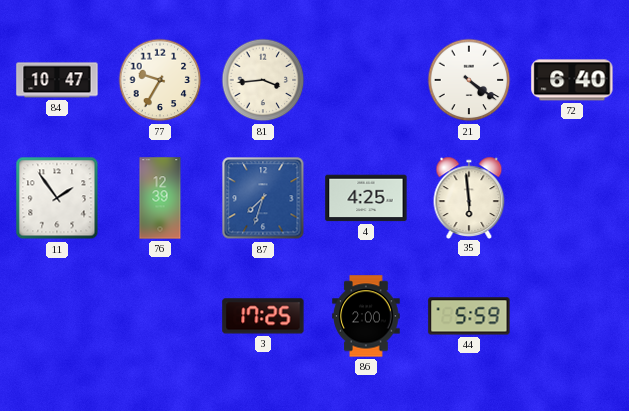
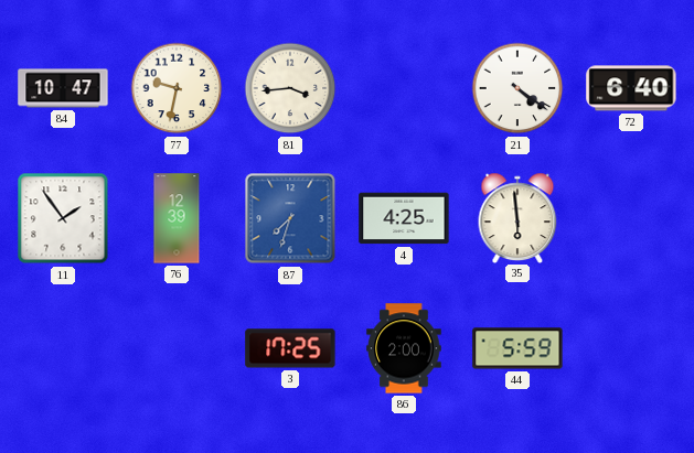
77: 9:35 -> 9:32 (177, 88)
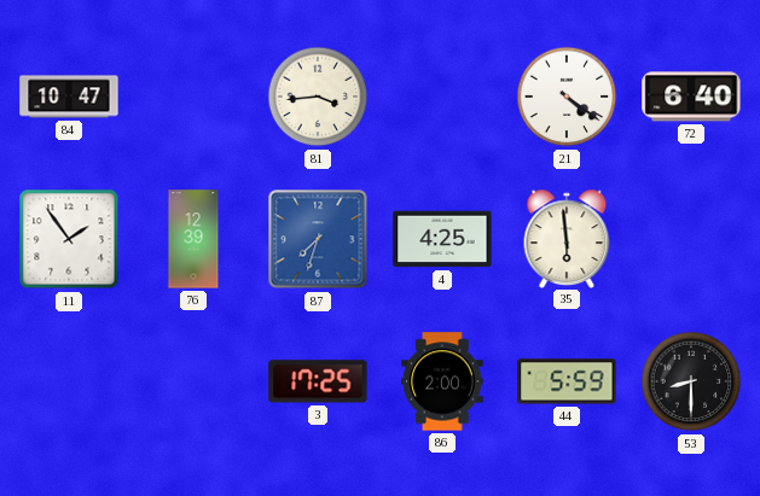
77: 9:32 -> none (177, 88)
53: none -> 8:30 (691, 381)
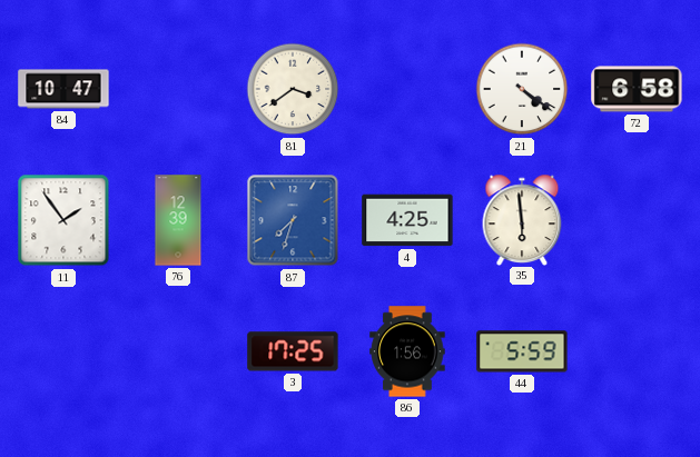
81: 3:44 -> 3:39 (293, 89)
72: 6:40 -> 6:58 (637, 89)
86: 2:00 -> 1:56 (407, 351)
53: 8:30 -> none (691, 381)
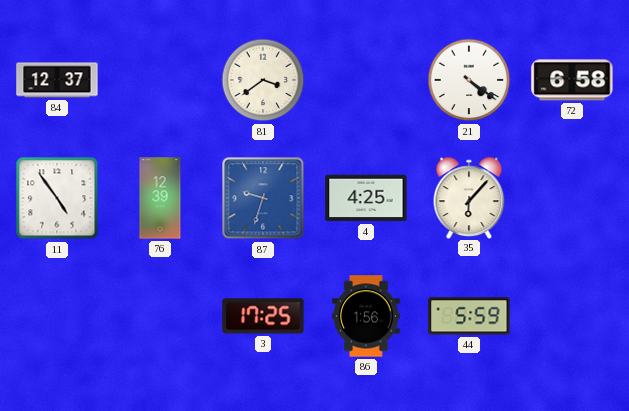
84: 10:47 -> 12:37 (57, 80)
11: 1:54 -> 4:54 (57, 198)
87: 7:33 -> 9:33 (263, 198)
35: 5:59 -> 6:07 (469, 197)
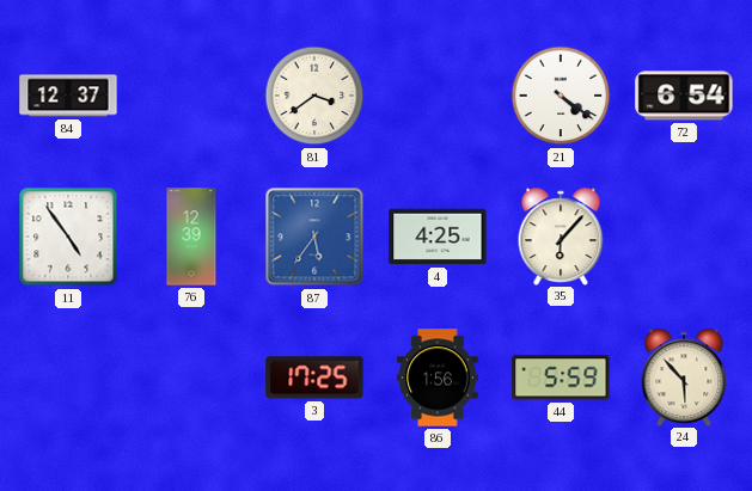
72: 6:58 -> 6:54 (684, 96)
87: 9:33 -> 5:36 (314, 237)
24: none -> 5:53 (684, 376)
